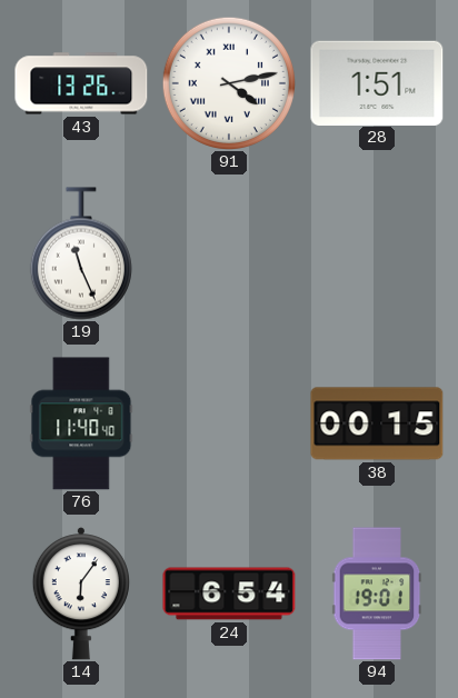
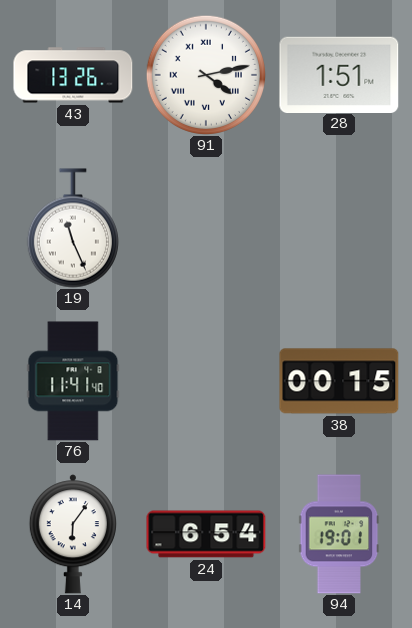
76: 11:40 -> 11:41 (73, 381)
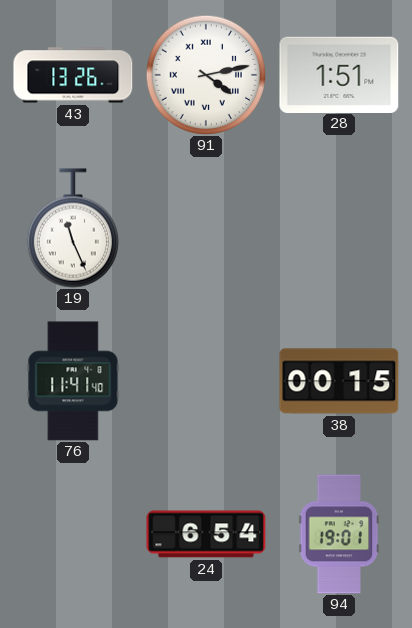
14: 6:06 -> none (73, 534)
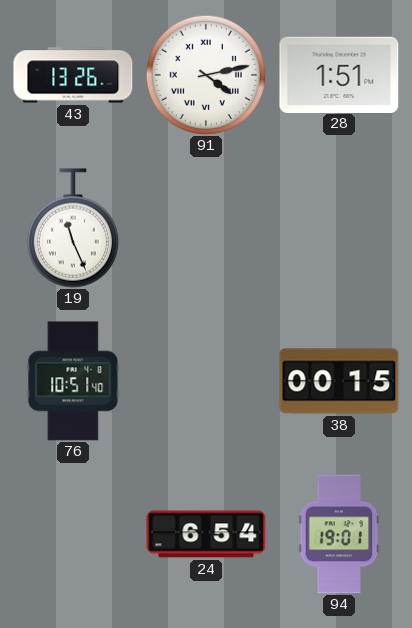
76: 11:41 -> 10:51 (73, 381)
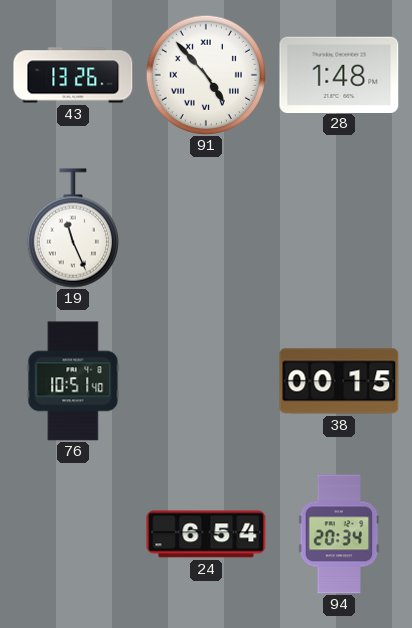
91: 4:13 -> 4:53 (206, 75)
28: 1:51 -> 1:48 (339, 74)
94: 19:01 -> 20:34 (339, 534)
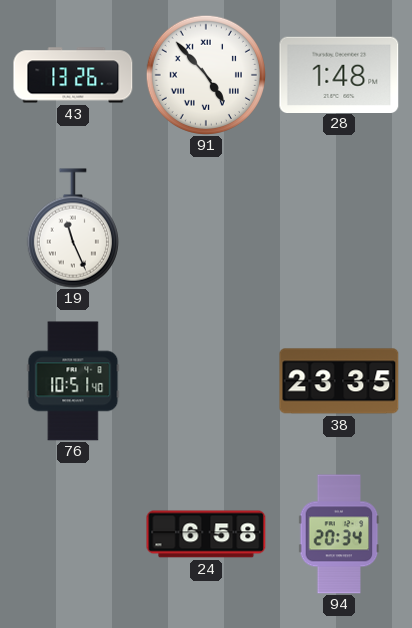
38: 00:15 -> 23:35 (339, 381)
24: 6:54 -> 6:58 (206, 534)
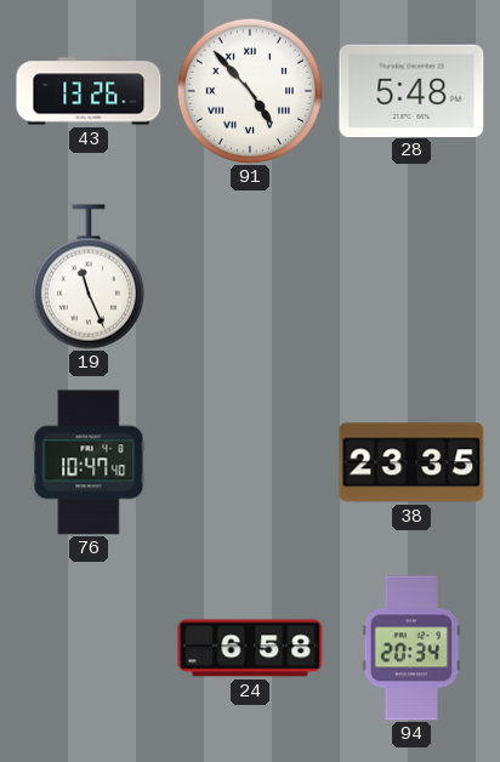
28: 1:48 -> 5:48 (411, 90)
76: 10:51 -> 10:47 (89, 462)
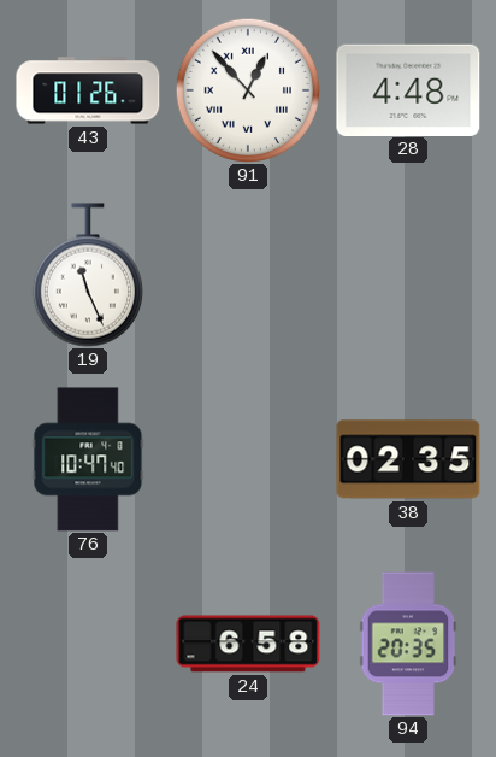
43: 13:26 -> 01:26 (88, 90)
91: 4:53 -> 12:53 (248, 90)
28: 5:48 -> 4:48 (408, 89)
38: 23:35 -> 02:35 (408, 459)
94: 20:34 -> 20:35 (408, 644)
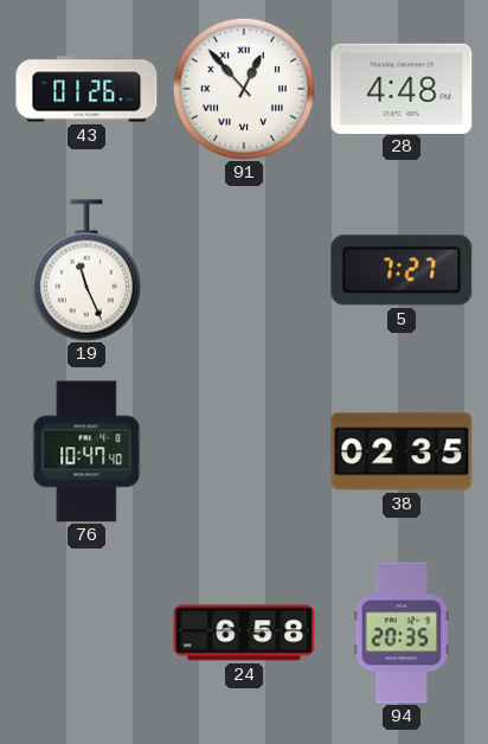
5: none -> 7:27 (402, 270)
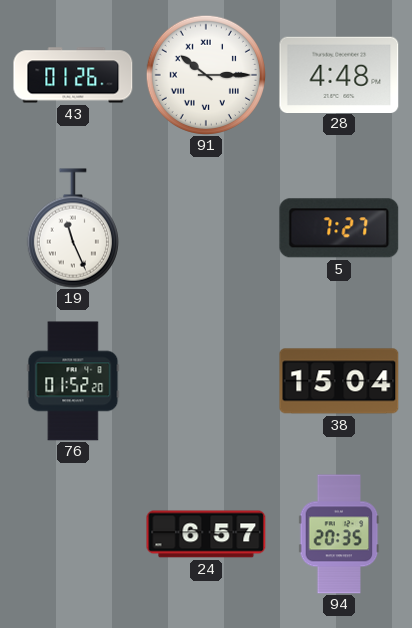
91: 12:53 -> 10:15 (206, 75)
76: 10:47 -> 01:52 (73, 381)
38: 02:35 -> 15:04 (339, 381)
24: 6:58 -> 6:57 (206, 534)
